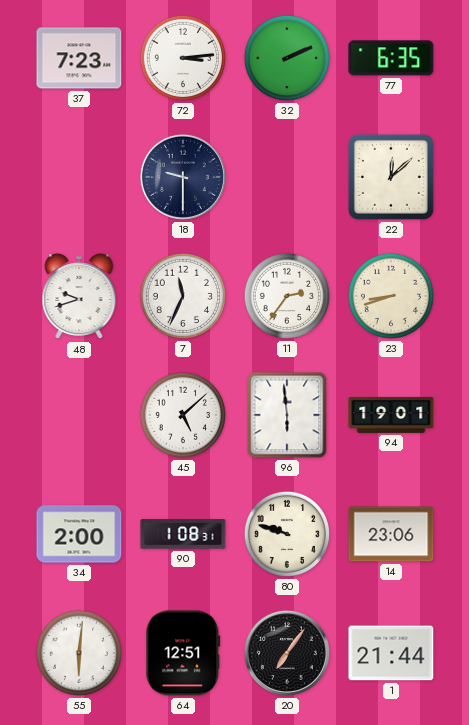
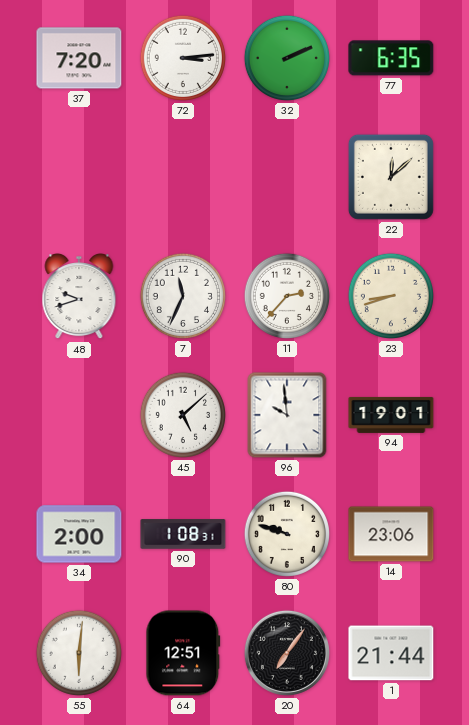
37: 7:23 -> 7:20 (79, 58)
18: 9:30 -> none (183, 177)
11: 2:36 -> 2:37 (287, 296)
96: 5:59 -> 9:59 (287, 415)
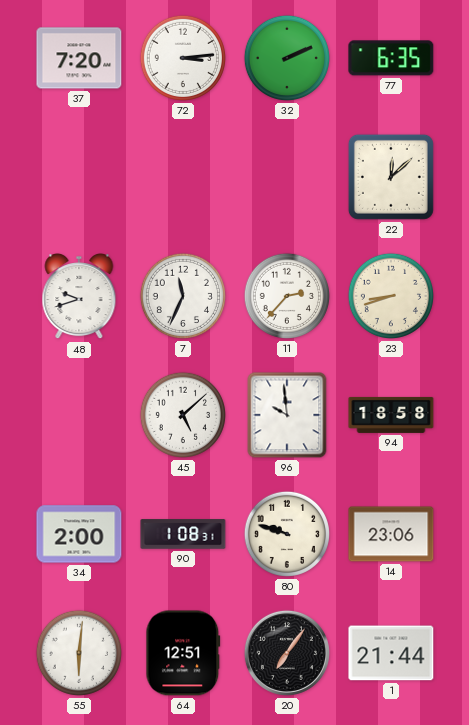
94: 19:01 -> 18:58 (391, 415)
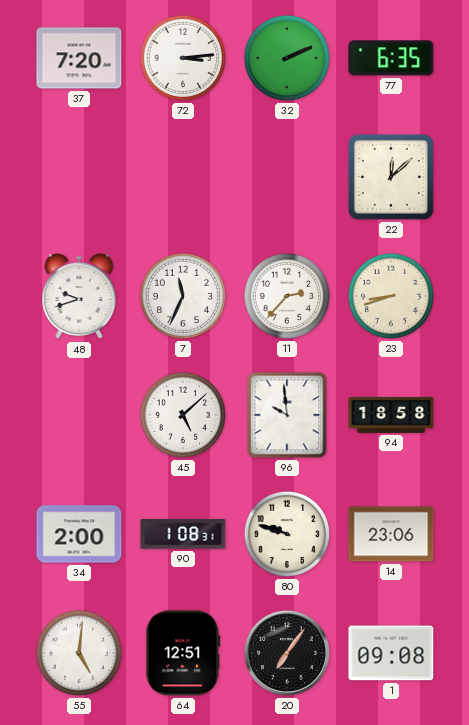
55: 6:01 -> 5:01 (79, 653)
1: 21:44 -> 09:08 (391, 653)
